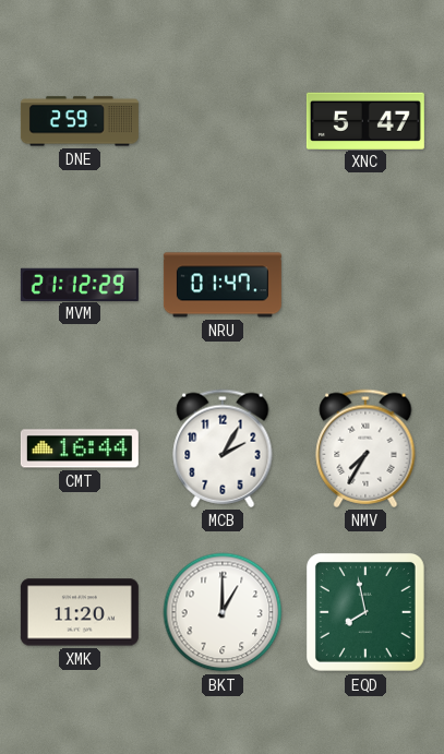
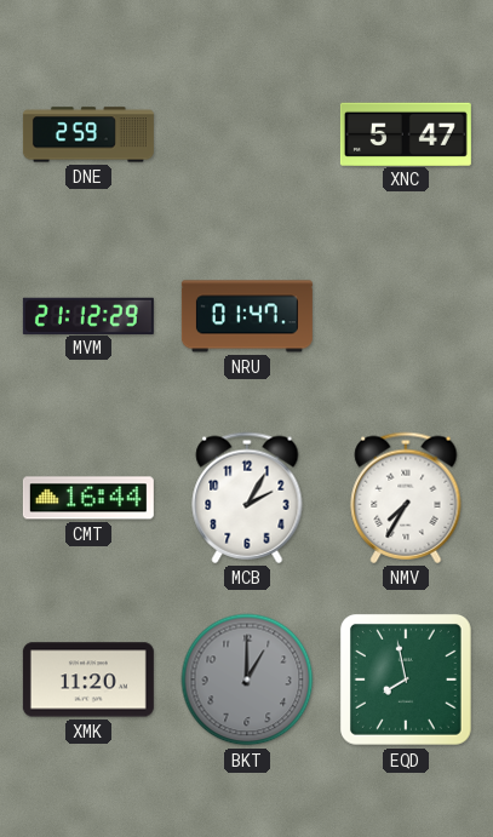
BKT dial: white -> grey (247, 680)
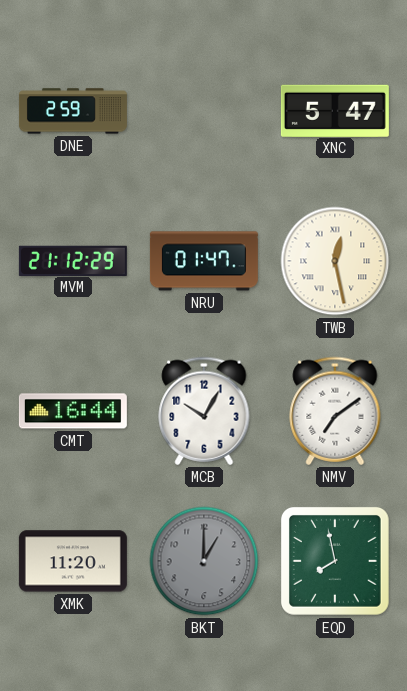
TWB: none -> 12:28 (335, 261)
MCB: 2:05 -> 10:05 (204, 411)
NMV: 7:35 -> 7:09 (335, 411)
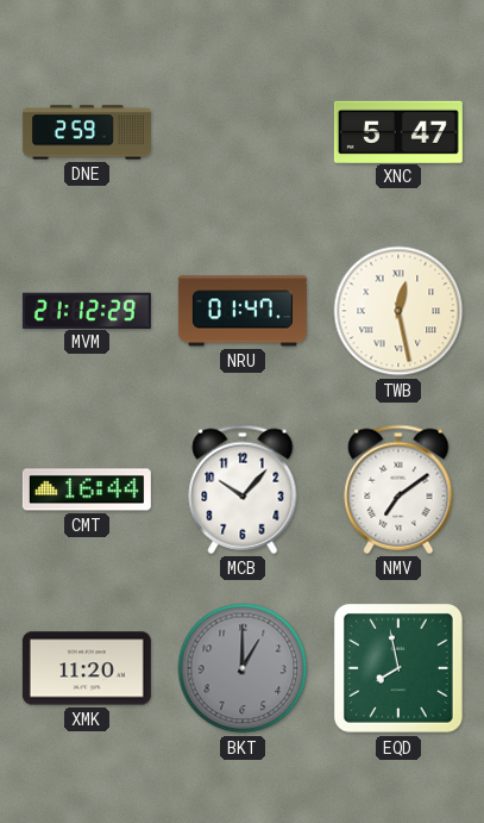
MCB: 10:05 -> 10:07 (243, 490)
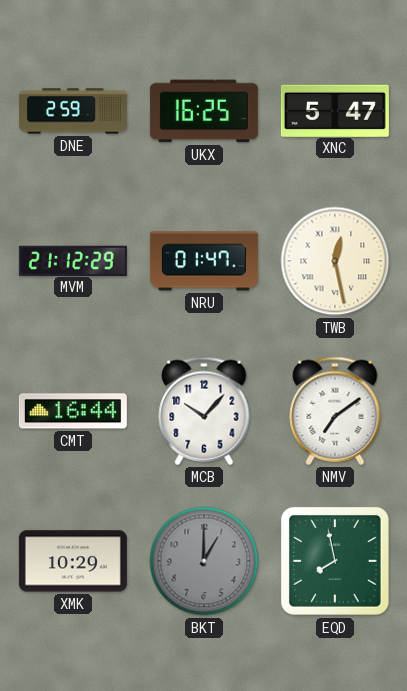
UKX: none -> 16:25 (204, 111)
XMK: 11:20 -> 10:29 (73, 561)
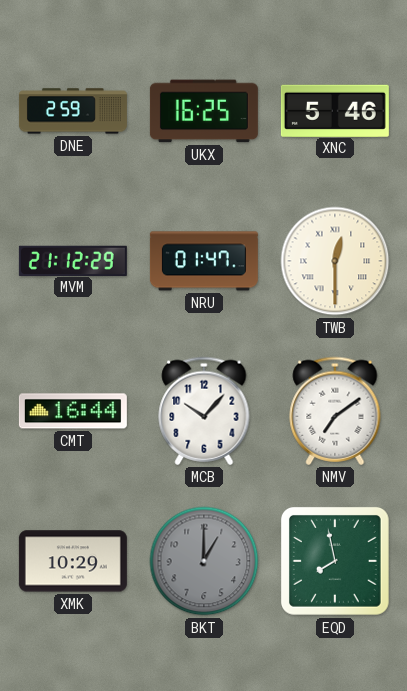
XNC: 5:47 -> 5:46 (335, 110)
TWB: 12:28 -> 12:30 (335, 261)
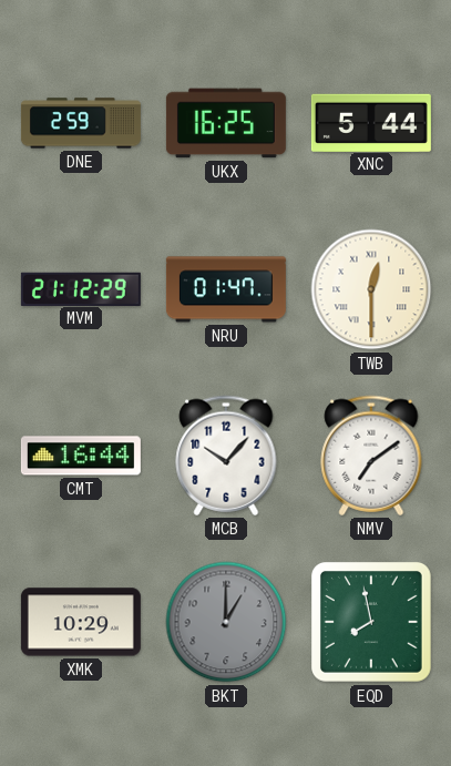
XNC: 5:46 -> 5:44 (371, 122)
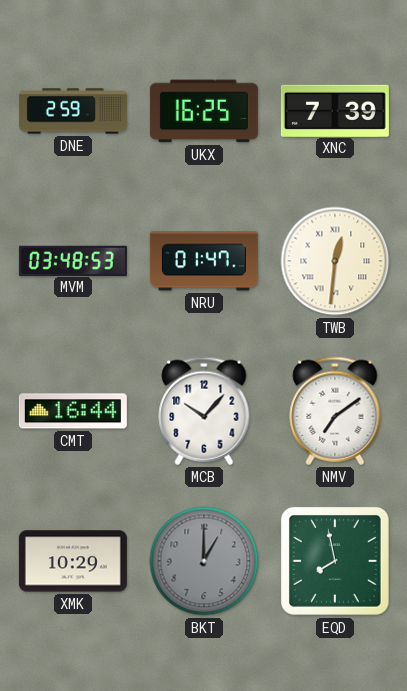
XNC: 5:44 -> 7:39 (335, 110)
MVM: 21:12 -> 03:48 (73, 260)
TWB: 12:30 -> 12:31 (335, 261)
